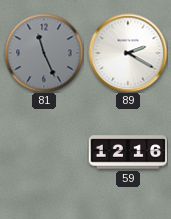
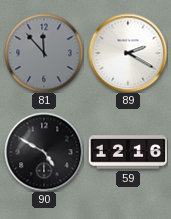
81: 11:26 -> 11:53 (44, 53)
90: none -> 4:50 (44, 152)
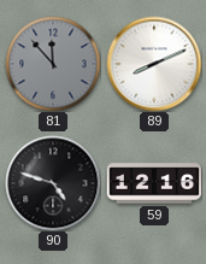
89: 2:20 -> 8:11 (154, 64)
90: 4:50 -> 4:48 (53, 183)
